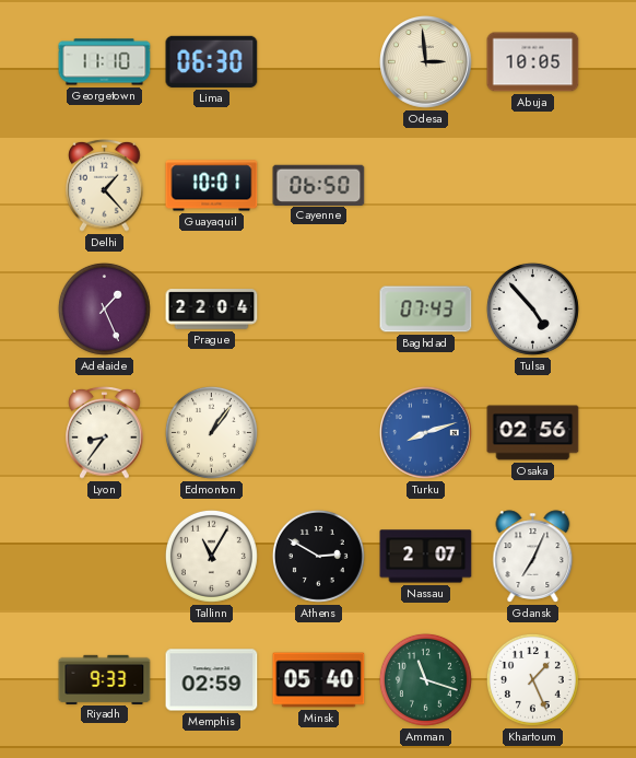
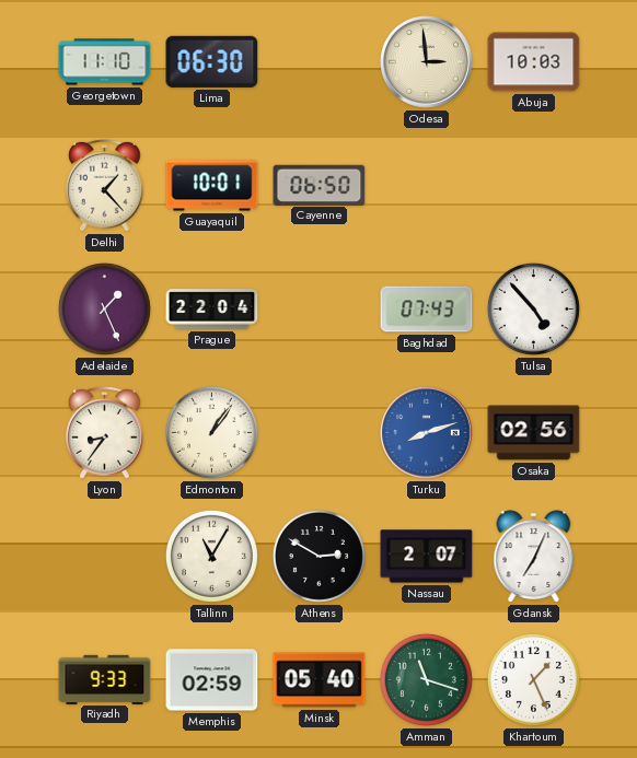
Abuja: 10:05 -> 10:03 (534, 62)
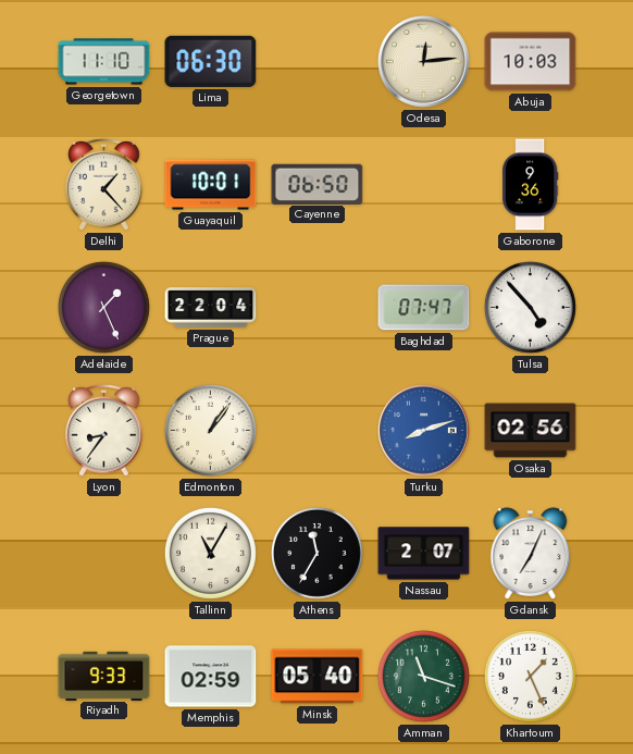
Odesa: 2:59 -> 12:14 (424, 62)
Gaborone: none -> 9:36 (530, 185)
Baghdad: 07:43 -> 07:47 (424, 308)
Athens: 2:50 -> 11:35 (316, 553)
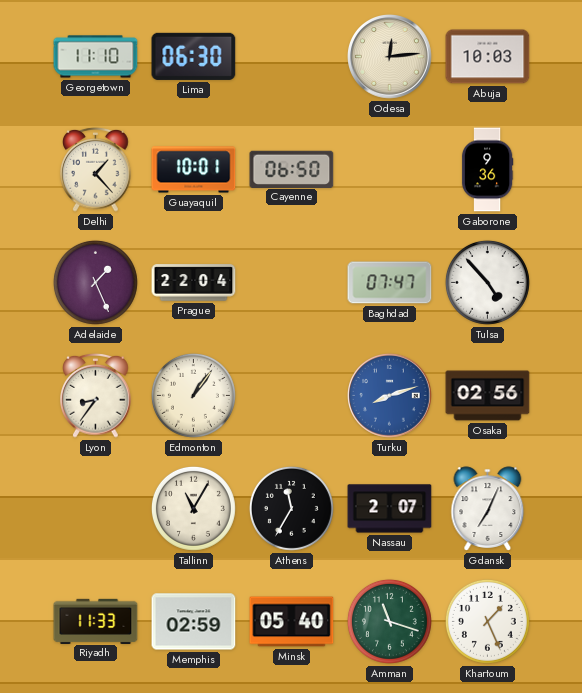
Riyadh: 9:33 -> 11:33 (96, 621)
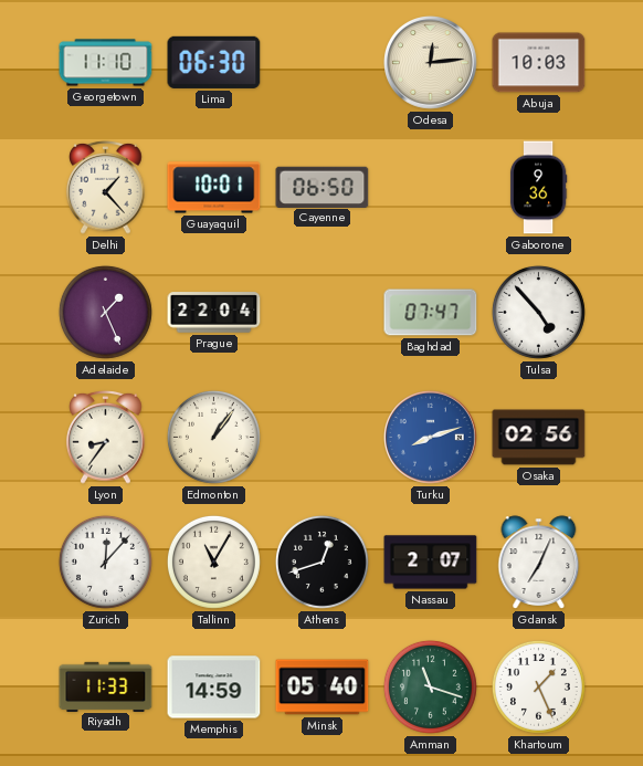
Zurich: none -> 12:07 (105, 562)
Athens: 11:35 -> 12:42 (321, 562)
Memphis: 02:59 -> 14:59 (214, 688)
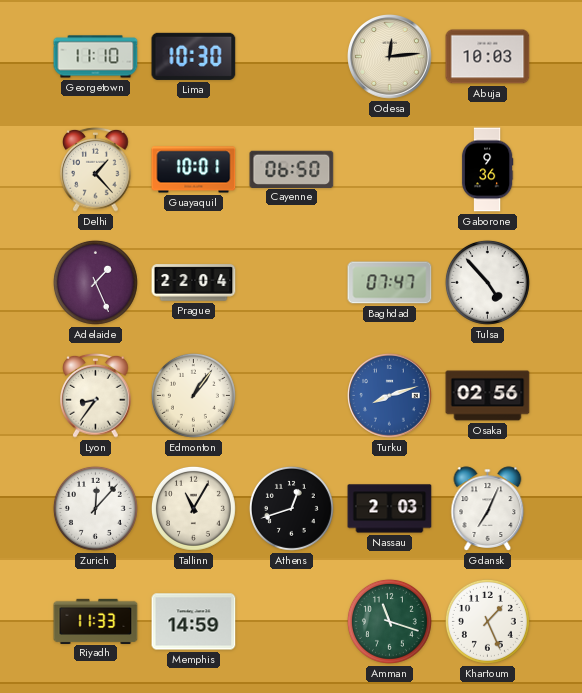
Lima: 06:30 -> 10:30 (194, 56)
Nassau: 2:07 -> 2:03 (390, 509)
Minsk: 05:40 -> none (323, 688)
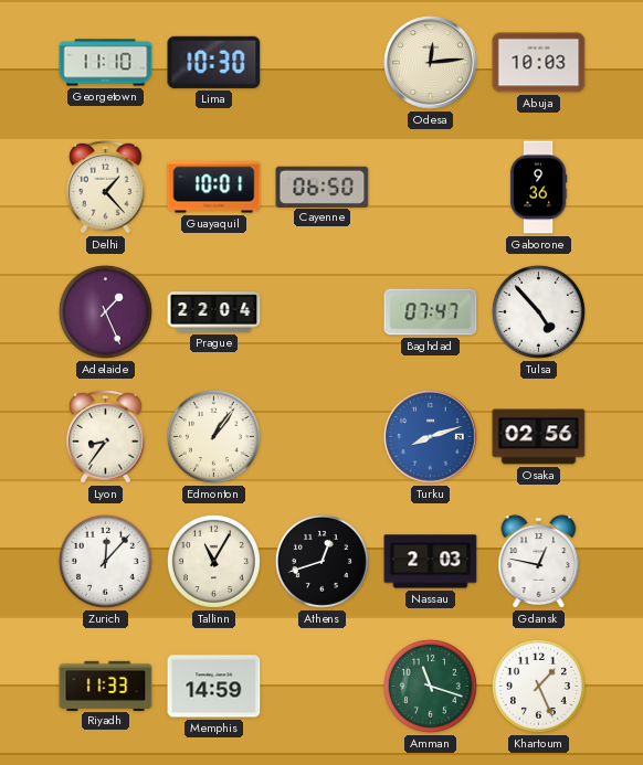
Gdansk: 7:04 -> 12:47 (539, 562)
